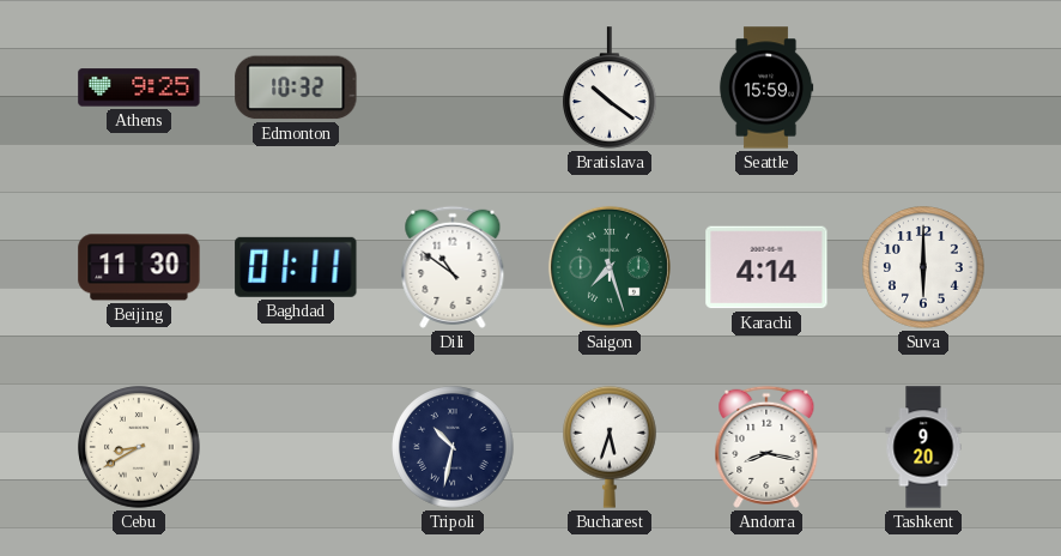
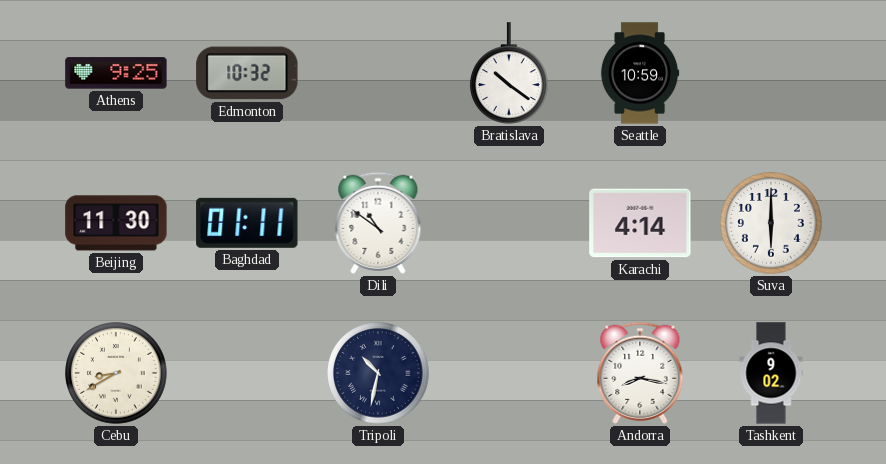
Seattle: 15:59 -> 10:59 (640, 73)
Saigon: 7:27 -> none (610, 267)
Bucharest: 5:33 -> none (611, 447)
Tashkent: 9:20 -> 9:02 (771, 373)
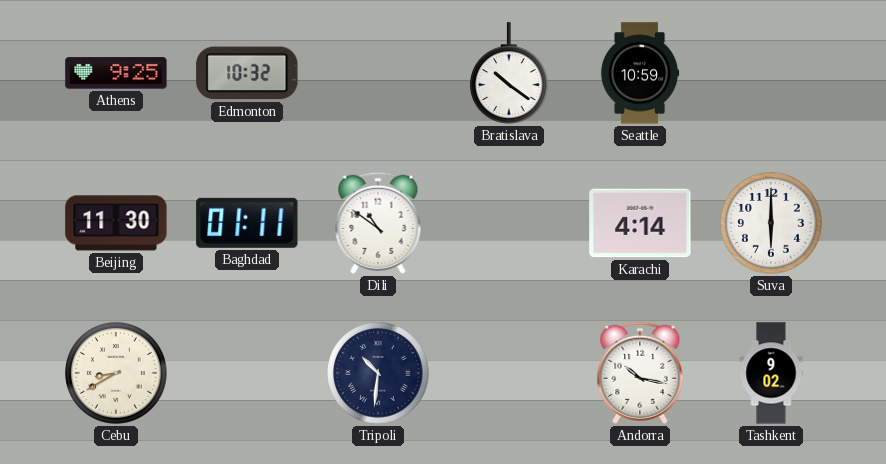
Tripoli: 10:32 -> 10:31 (378, 373)
Andorra: 8:17 -> 10:17 (640, 373)
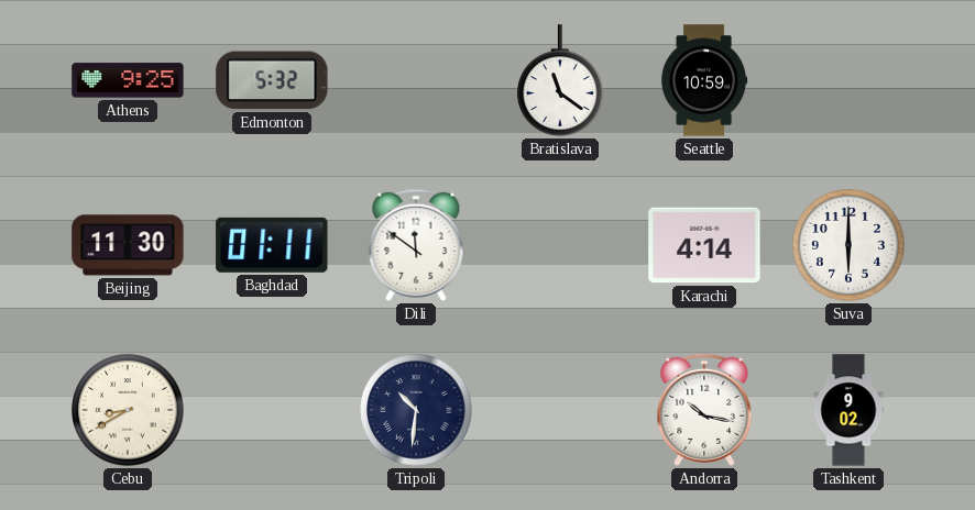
Edmonton: 10:32 -> 5:32 (272, 80)
Bratislava: 10:21 -> 11:21 (561, 80)
Dili: 10:51 -> 11:51 (416, 245)
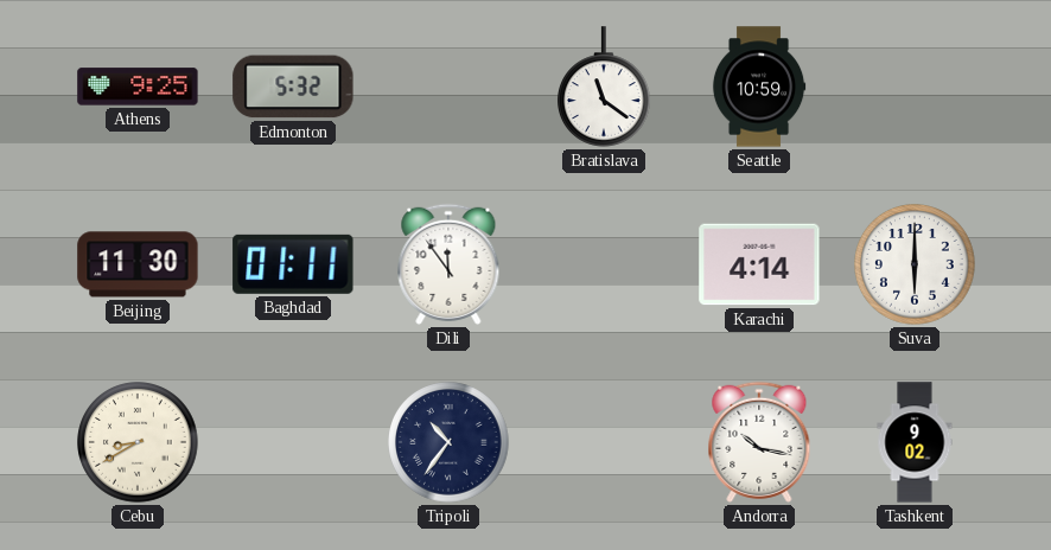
Dili: 11:51 -> 11:54 (448, 264)
Tripoli: 10:31 -> 10:36 (448, 442)
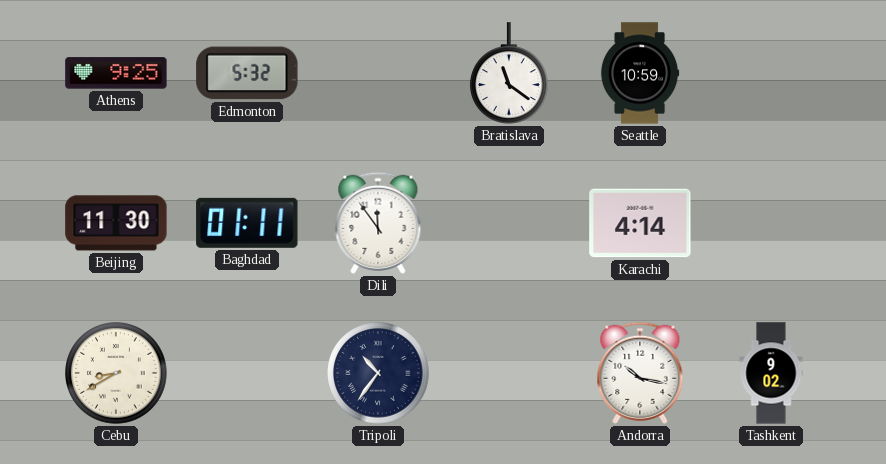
Suva: 6:00 -> none (915, 264)
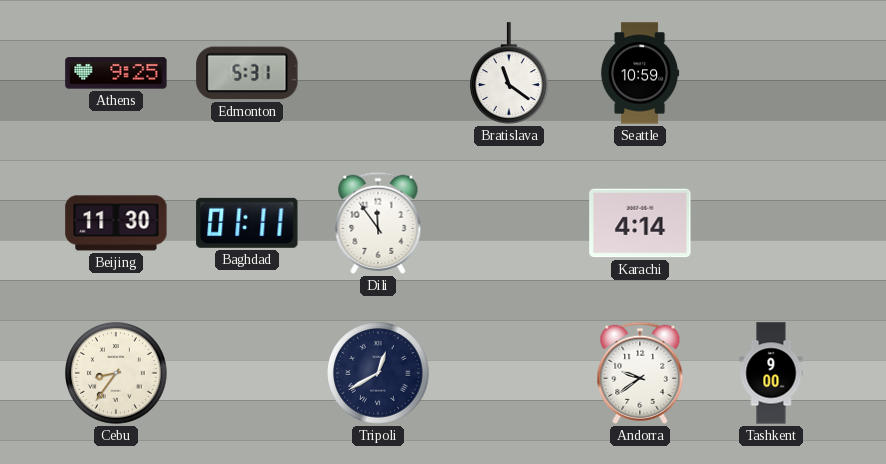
Edmonton: 5:32 -> 5:31 (247, 73)
Cebu: 8:40 -> 8:36 (116, 373)
Tripoli: 10:36 -> 12:40 (378, 373)
Andorra: 10:17 -> 9:39 (640, 373)
Tashkent: 9:02 -> 9:00 (771, 373)
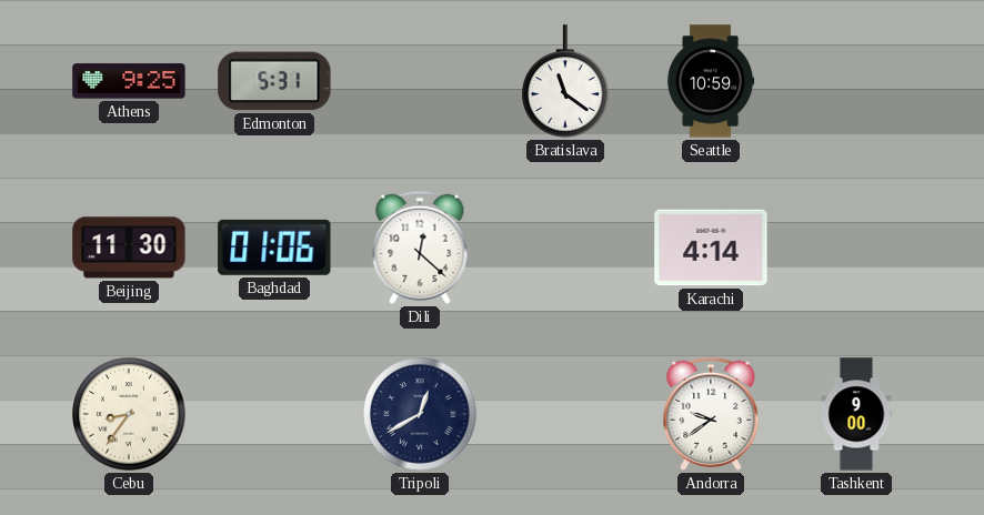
Baghdad: 01:11 -> 01:06 (274, 248)
Dili: 11:54 -> 12:22 (420, 248)
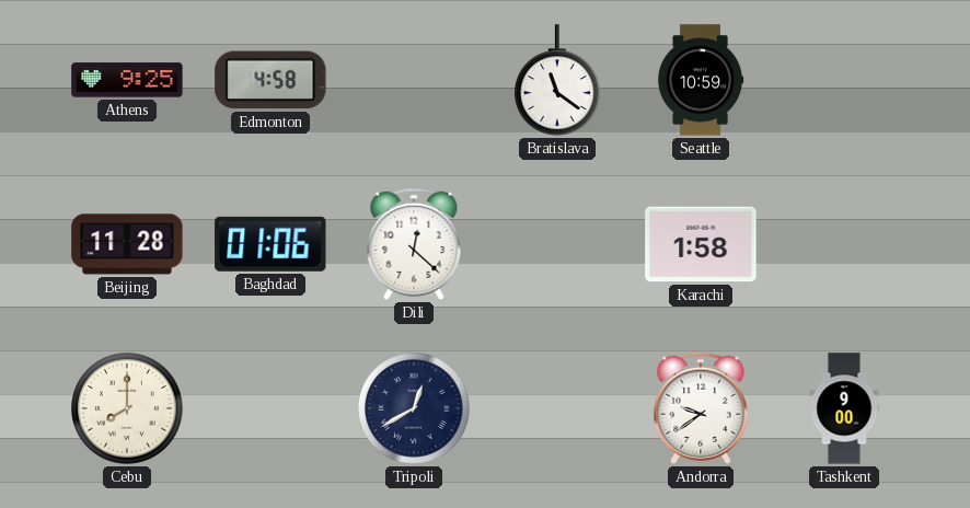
Edmonton: 5:31 -> 4:58 (270, 80)
Beijing: 11:30 -> 11:28 (127, 244)
Karachi: 4:14 -> 1:58 (701, 244)
Cebu: 8:36 -> 8:00 (127, 408)
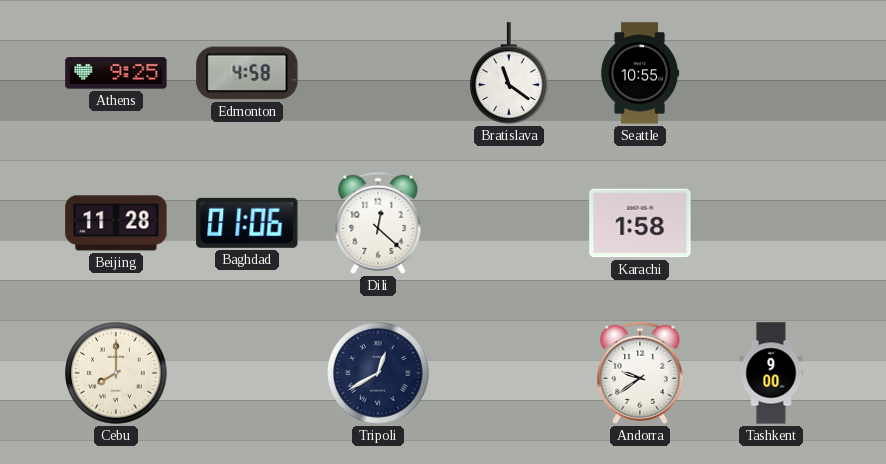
Seattle: 10:59 -> 10:55 (640, 73)
